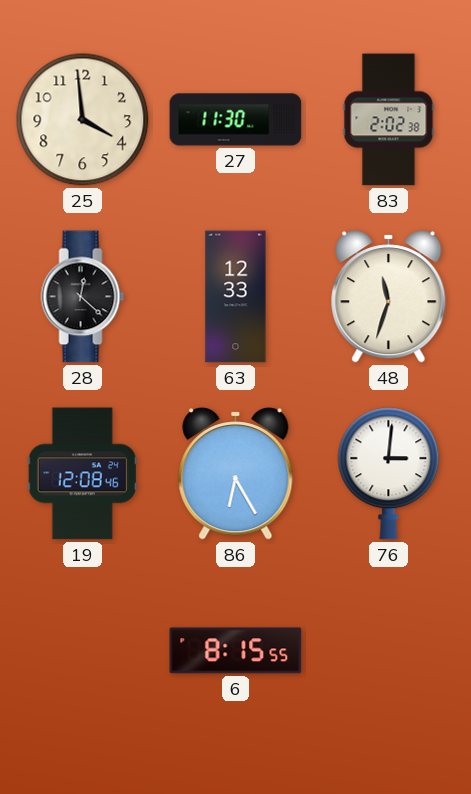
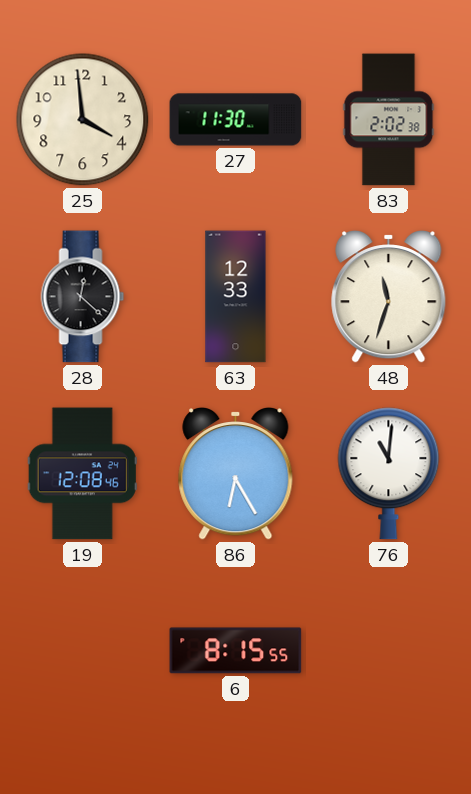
76: 3:01 -> 11:01 (389, 474)
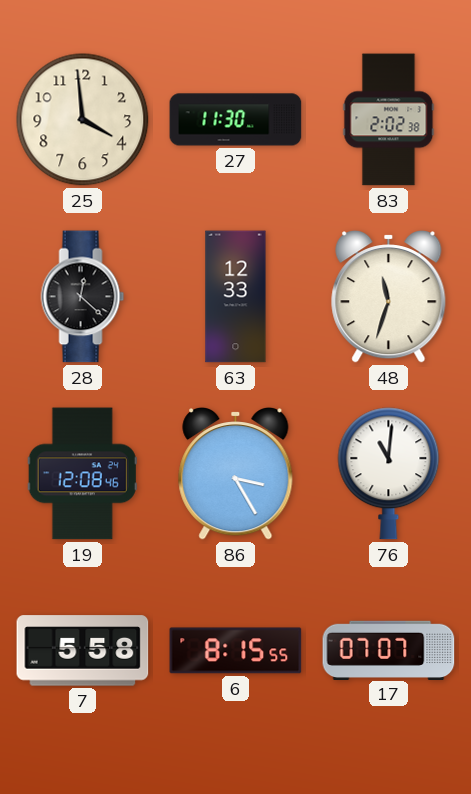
86: 6:25 -> 3:25 (236, 474)
7: none -> 5:58 (83, 651)
17: none -> 07:07 (389, 650)
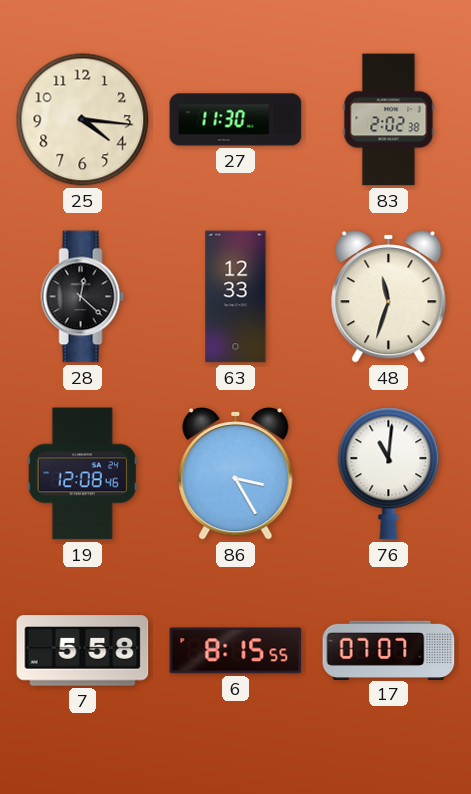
25: 3:59 -> 4:16 (83, 120)
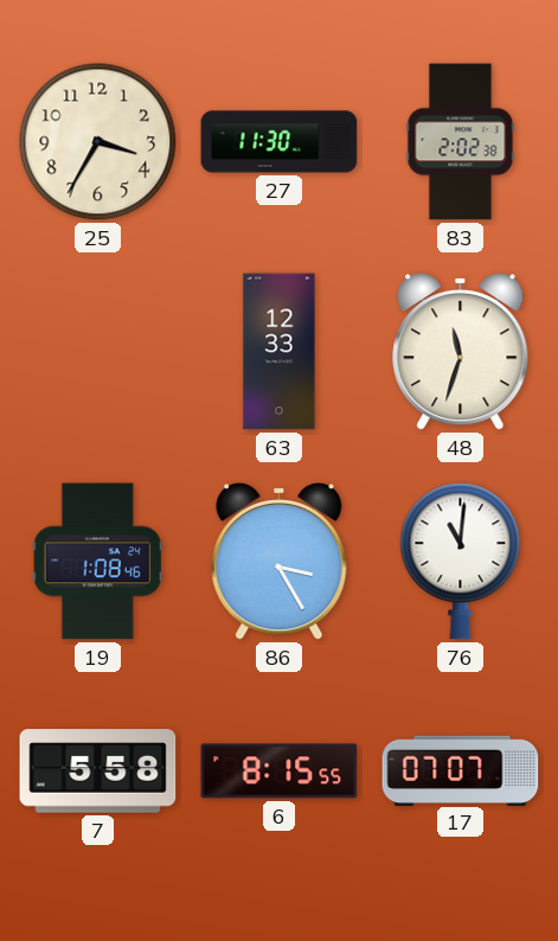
25: 4:16 -> 3:35 (98, 142)
28: 12:22 -> none (83, 297)
19: 12:08 -> 1:08 (97, 562)
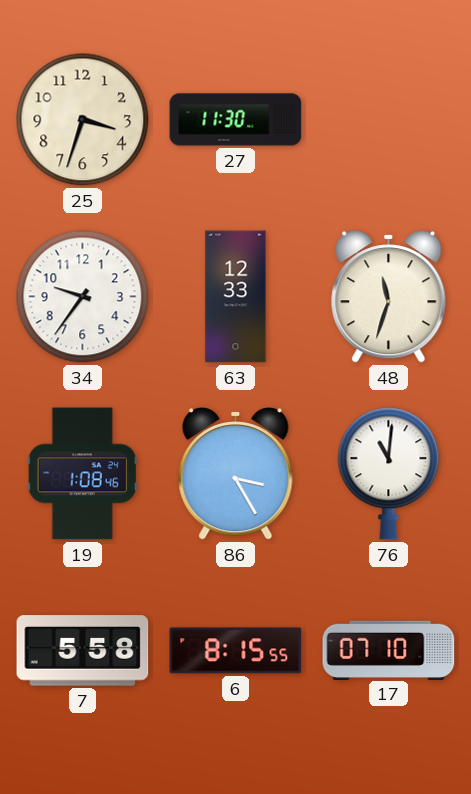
25: 3:35 -> 3:33 (83, 120)
83: 2:02 -> none (461, 142)
34: none -> 9:36 (83, 297)
17: 07:07 -> 07:10 (389, 650)
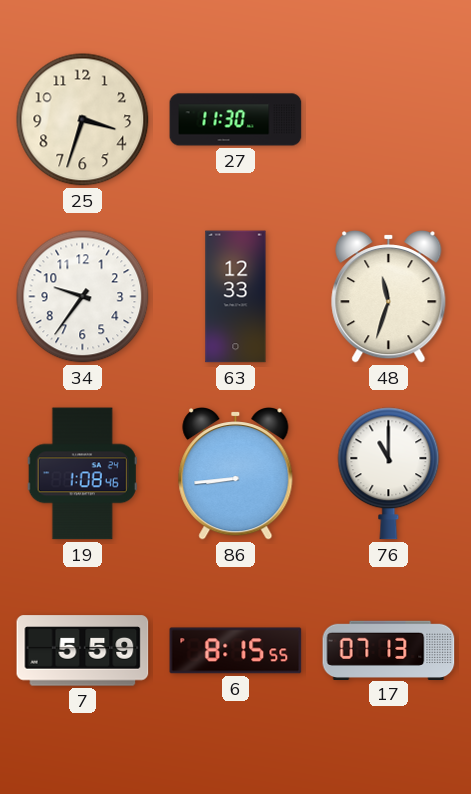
86: 3:25 -> 8:44 (236, 474)
76: 11:01 -> 11:00 (389, 474)
7: 5:58 -> 5:59 (83, 651)
17: 07:10 -> 07:13 (389, 650)
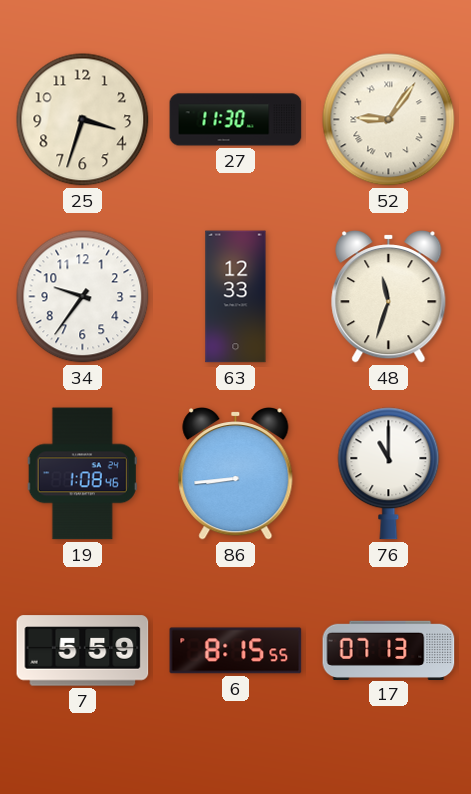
52: none -> 9:06 (389, 120)
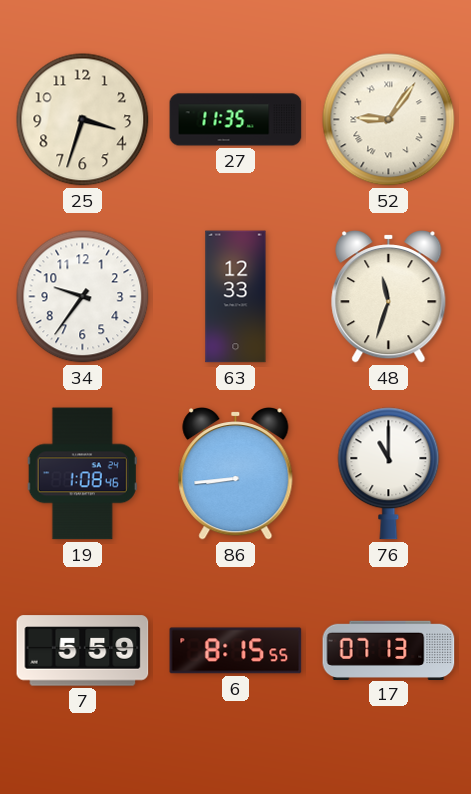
27: 11:30 -> 11:35 (236, 120)
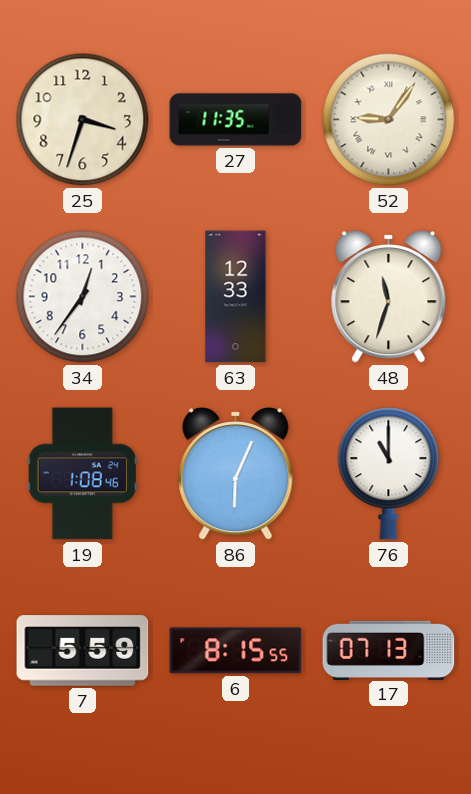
34: 9:36 -> 12:36 (83, 297)
86: 8:44 -> 6:04 (236, 474)
